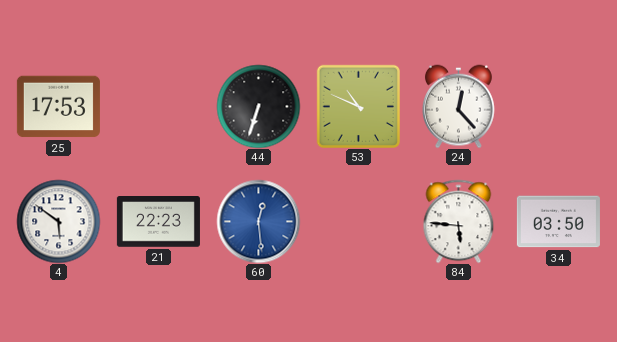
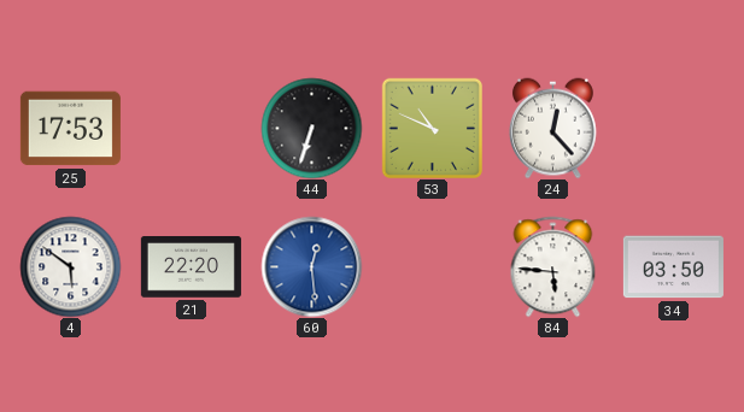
21: 22:23 -> 22:20 (191, 267)
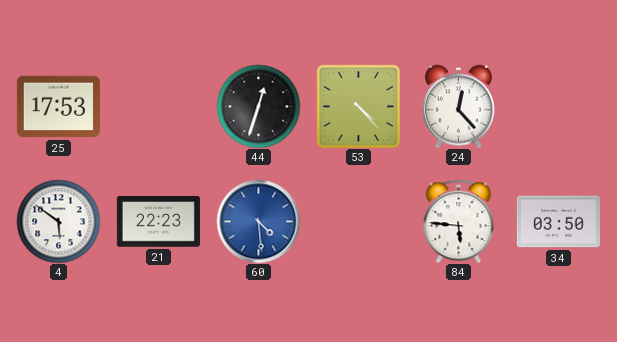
44: 6:33 -> 12:33 (258, 106)
53: 10:49 -> 4:23 (358, 106)
21: 22:20 -> 22:23 (158, 222)
60: 12:29 -> 4:29 (258, 221)
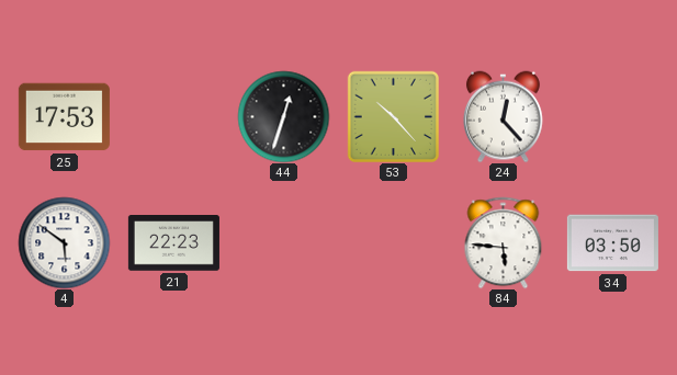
53: 4:23 -> 10:23 (393, 116)
60: 4:29 -> none (258, 221)
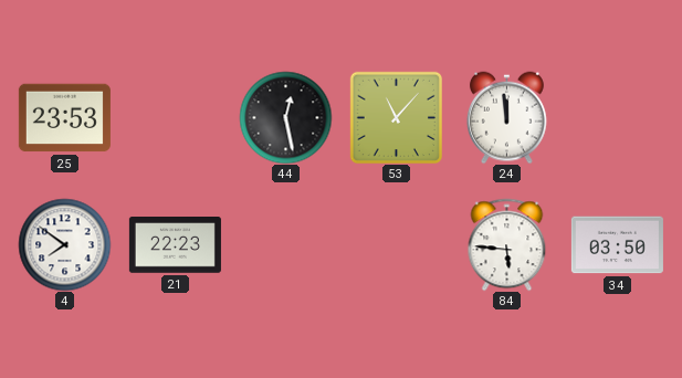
25: 17:53 -> 23:53 (64, 118)
44: 12:33 -> 12:28 (285, 117)
53: 10:23 -> 11:07 (396, 117)
24: 12:23 -> 11:59 (507, 117)
4: 5:51 -> 7:51 (64, 244)
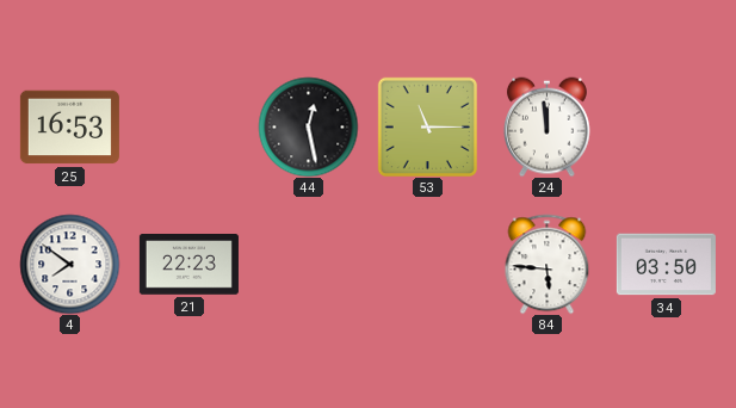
25: 23:53 -> 16:53 (69, 128)
53: 11:07 -> 11:15 (427, 126)
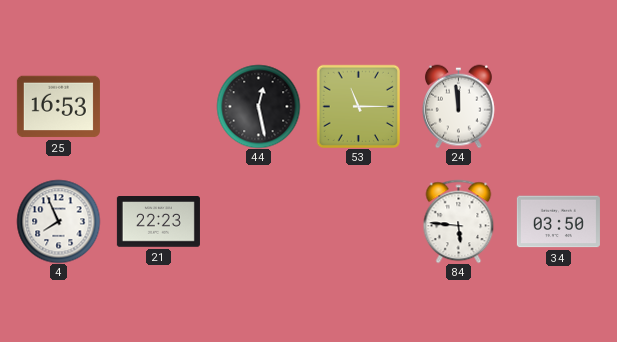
4: 7:51 -> 7:56 (58, 221)
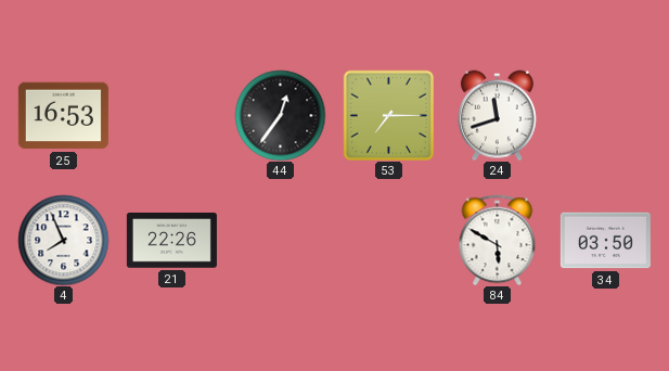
44: 12:28 -> 12:36 (280, 115)
53: 11:15 -> 7:15 (388, 115)
24: 11:59 -> 11:42 (498, 115)
21: 22:23 -> 22:26 (171, 241)
84: 5:46 -> 5:50 (498, 240)
